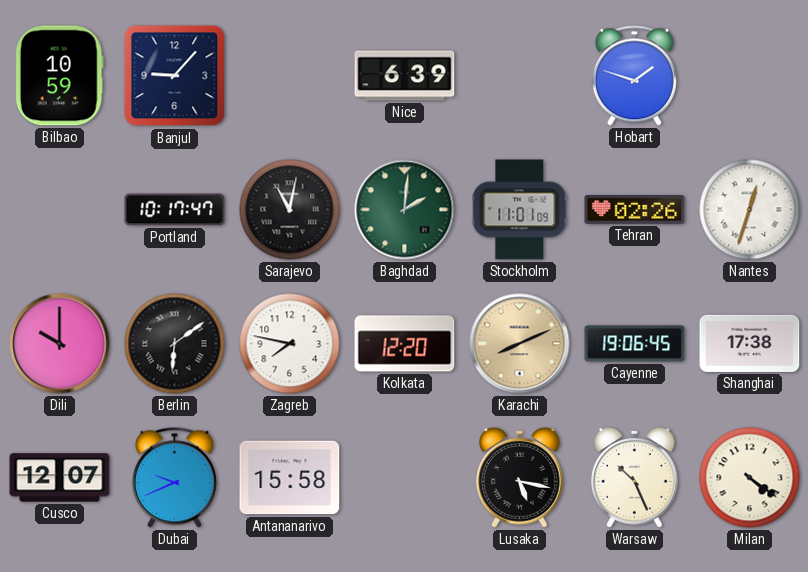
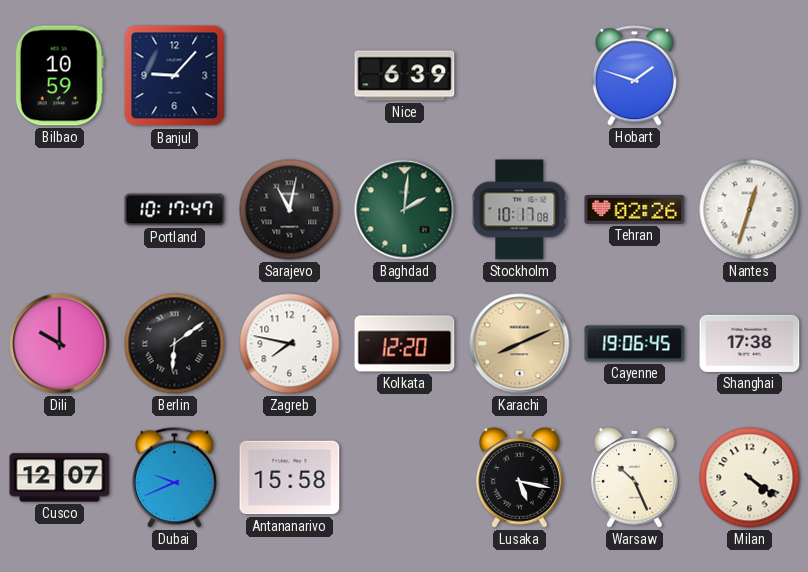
Stockholm: 11:01 -> 10:17 (520, 210)
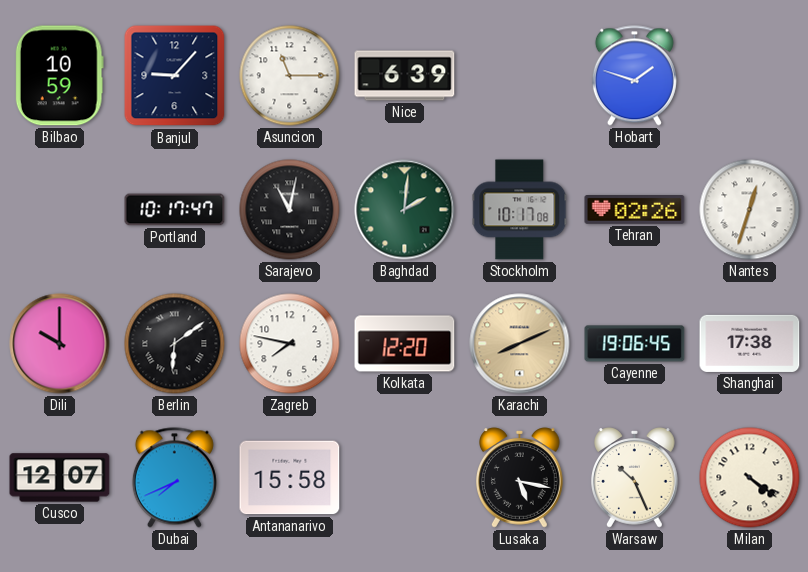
Asuncion: none -> 11:15 (290, 76)
Dubai: 9:41 -> 7:41 (174, 478)
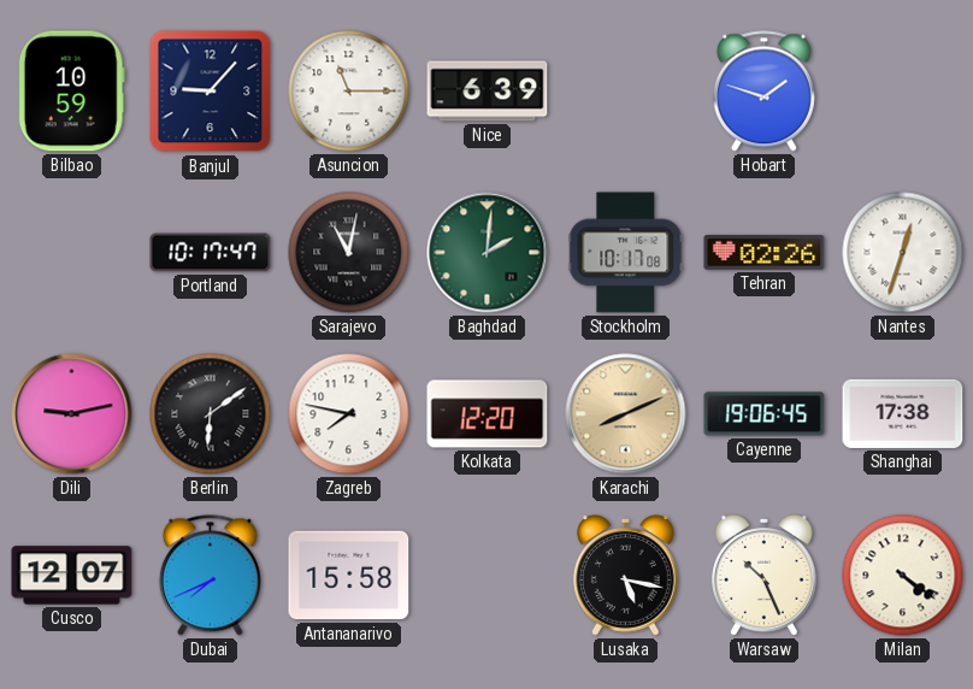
Dili: 10:00 -> 9:13 (72, 414)
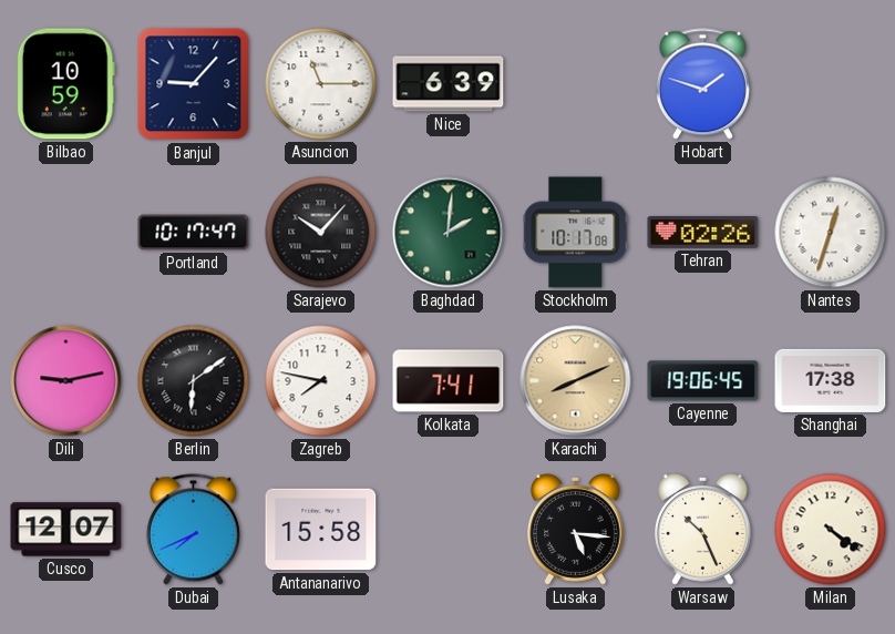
Sarajevo: 11:02 -> 10:07 (321, 233)
Kolkata: 12:20 -> 7:41 (449, 381)
Lusaka: 5:17 -> 5:16 (576, 530)
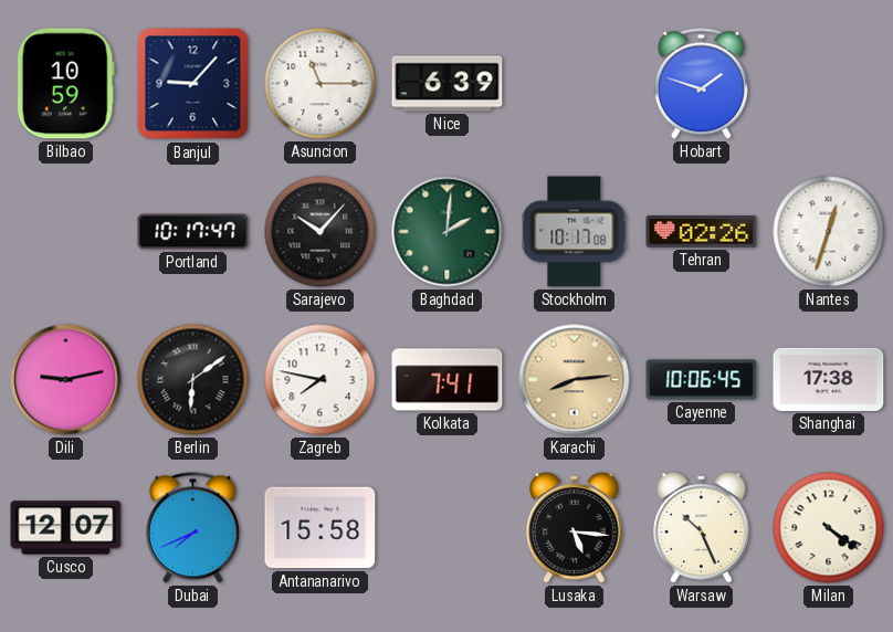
Karachi: 8:11 -> 8:14 (575, 380)
Cayenne: 19:06 -> 10:06 (702, 380)
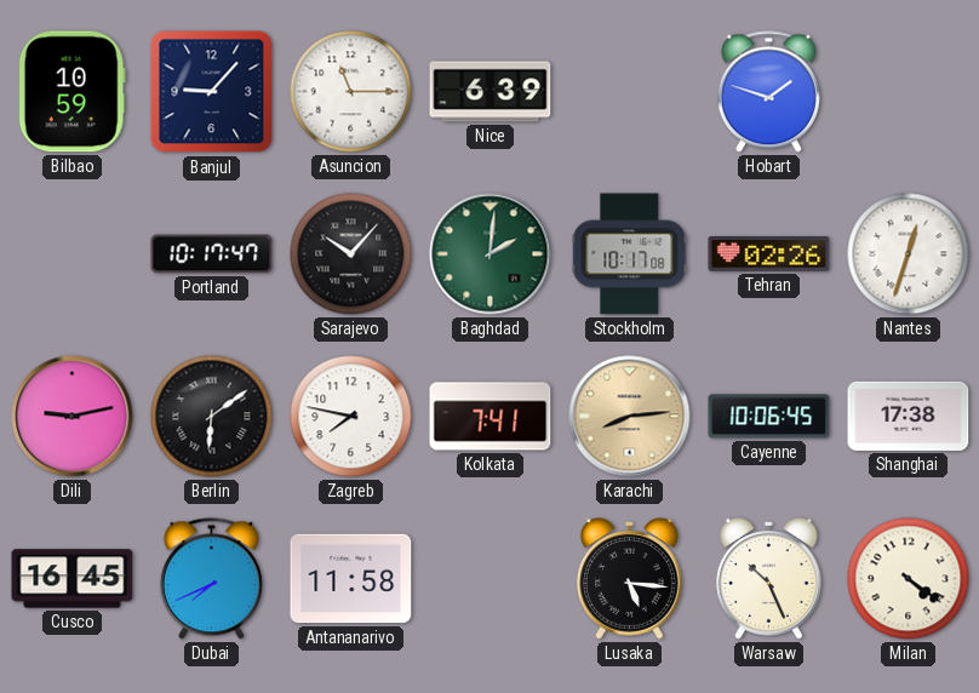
Cusco: 12:07 -> 16:45 (73, 579)
Antananarivo: 15:58 -> 11:58 (351, 579)
